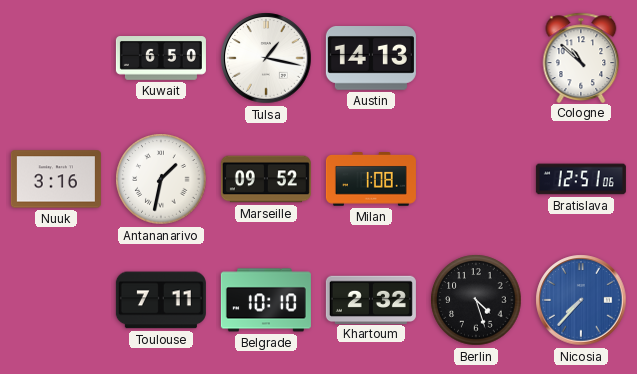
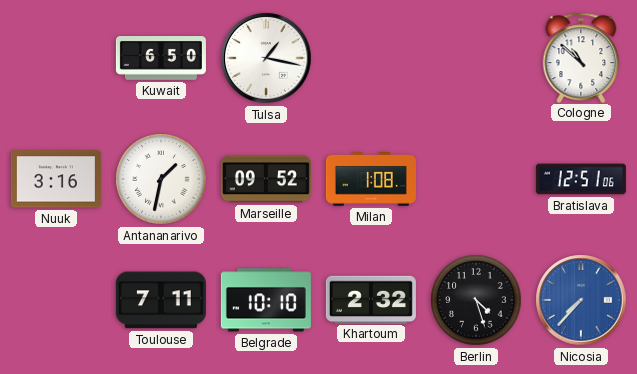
Austin: 14:13 -> none (371, 59)
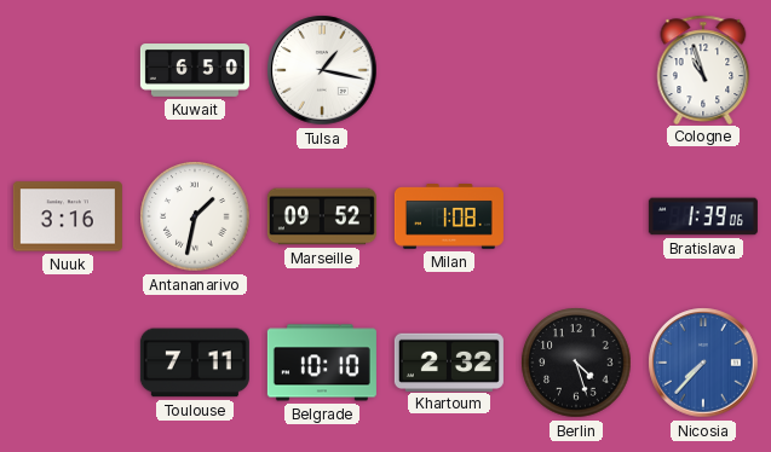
Cologne: 10:52 -> 10:57 (703, 69)
Bratislava: 12:51 -> 1:39 (703, 216)
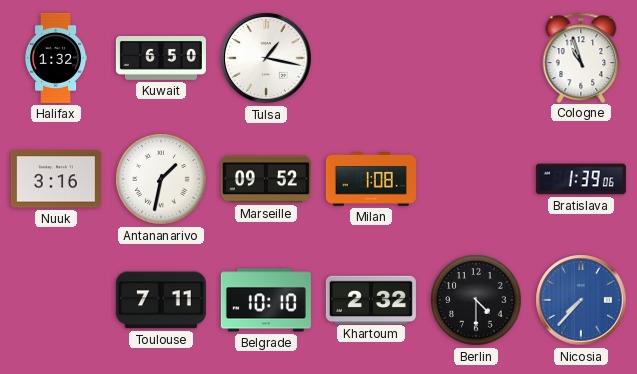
Halifax: none -> 1:32 (57, 58)
Berlin: 4:27 -> 4:30 (476, 300)
